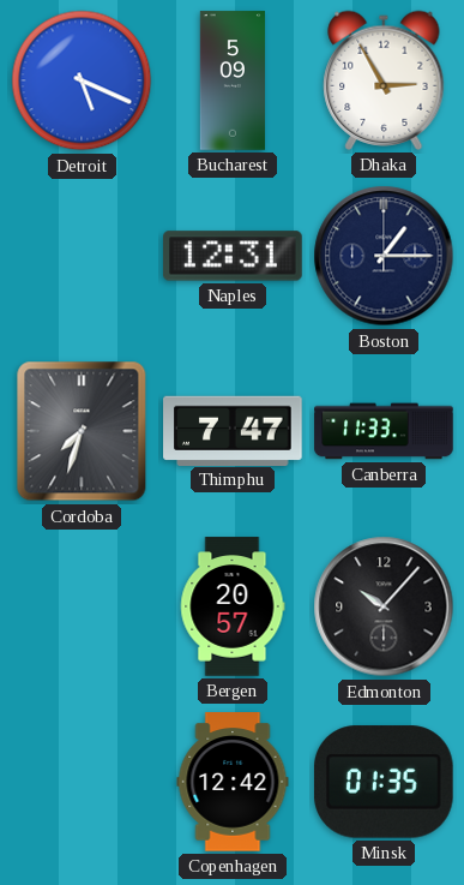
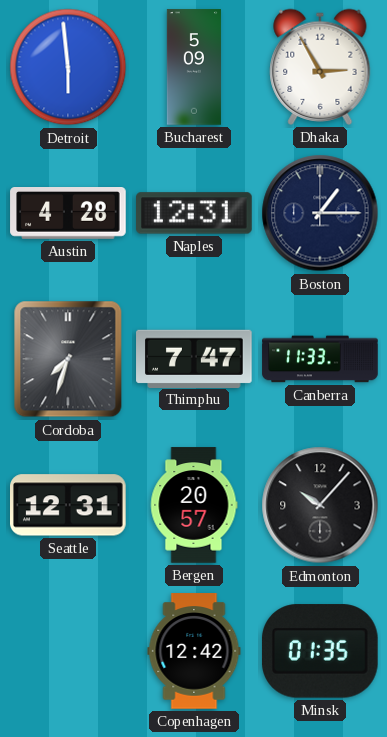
Detroit: 5:19 -> 5:59 (68, 67)
Austin: none -> 4:28 (68, 214)
Seattle: none -> 12:31 (69, 505)
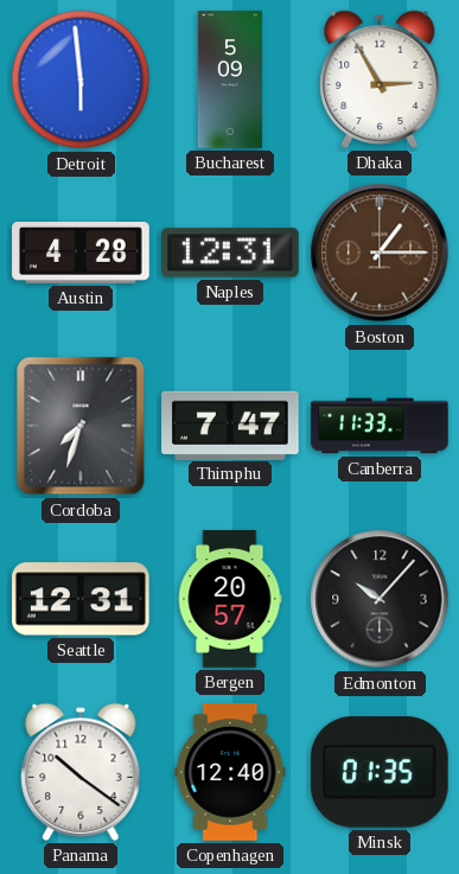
Boston dial: navy -> brown (380, 253)
Panama: none -> 10:21 (81, 772)
Copenhagen: 12:42 -> 12:40 (230, 772)
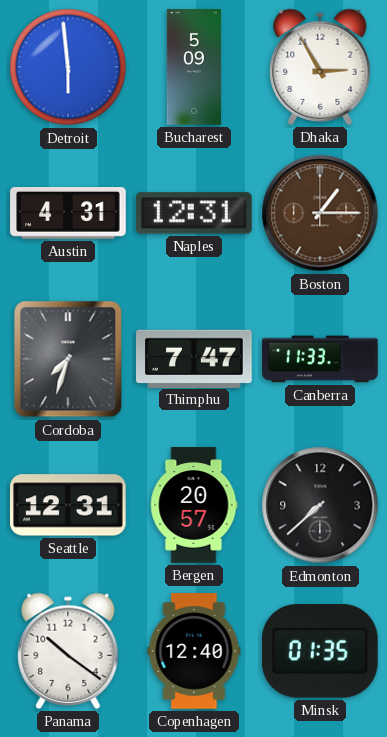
Austin: 4:28 -> 4:31 (68, 214)
Edmonton: 10:07 -> 7:38 (320, 505)
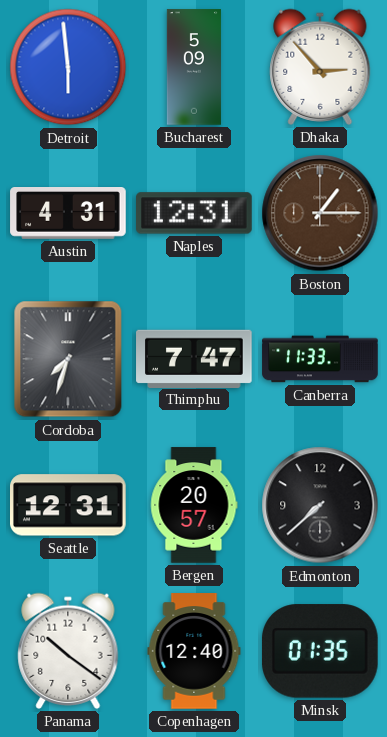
Dhaka: 2:55 -> 2:53 (320, 67)
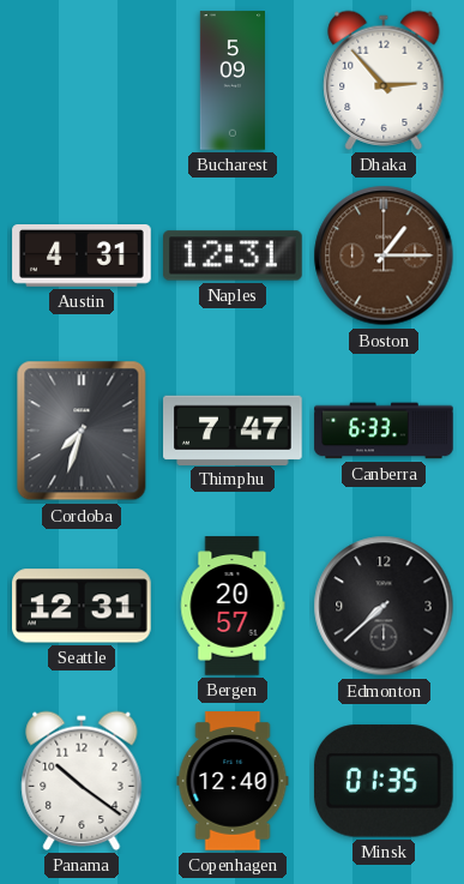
Detroit: 5:59 -> none (68, 67)
Canberra: 11:33 -> 6:33 (384, 431)
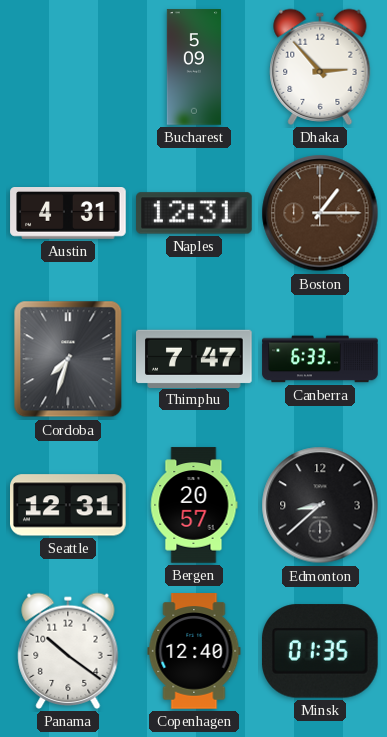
Edmonton: 7:38 -> 8:38 (320, 505)
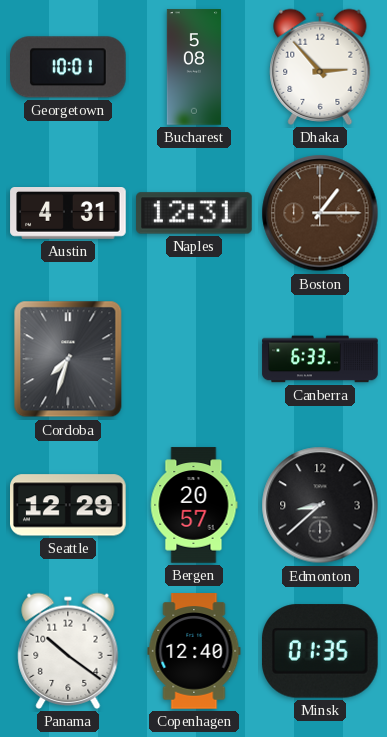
Georgetown: none -> 10:01 (69, 67)
Bucharest: 5:09 -> 5:08 (194, 67)
Thimphu: 7:47 -> none (194, 358)
Seattle: 12:31 -> 12:29 (69, 505)
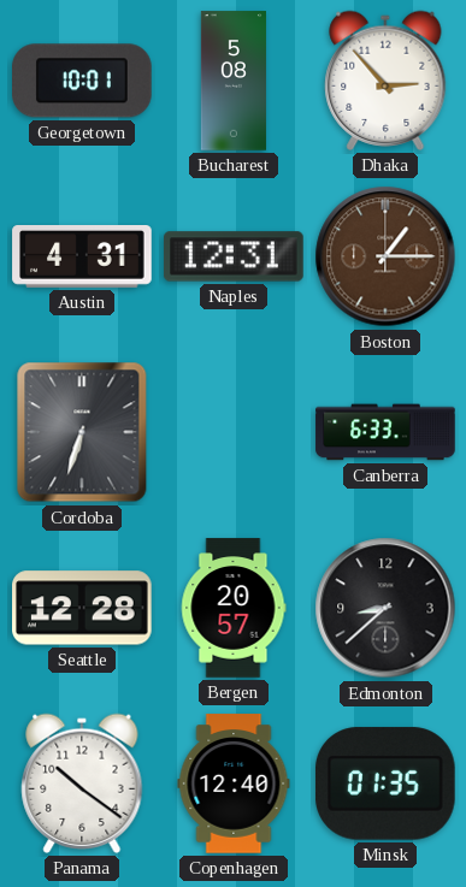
Cordoba: 7:33 -> 6:33 (82, 432)
Seattle: 12:29 -> 12:28 (83, 608)
